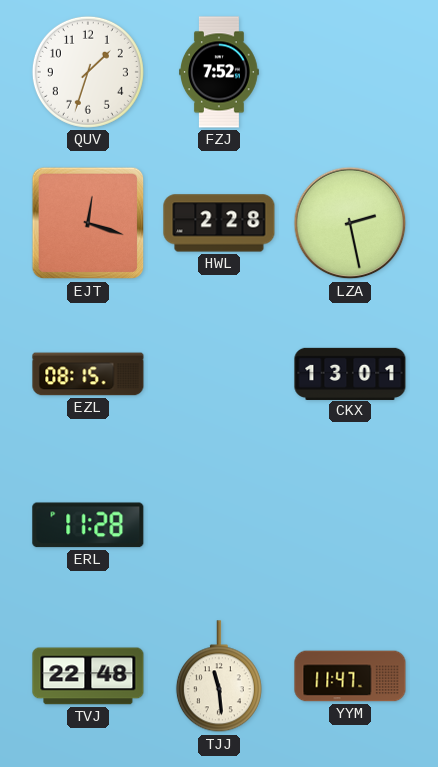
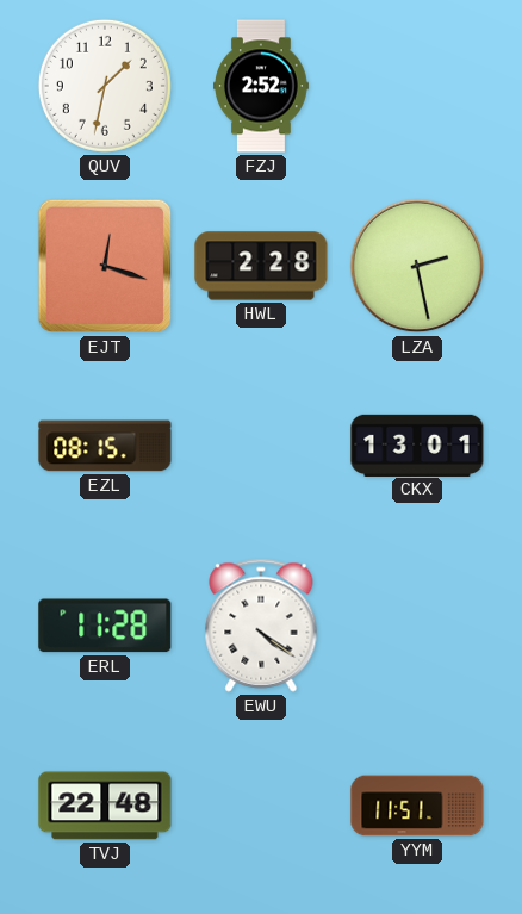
QUV: 1:33 -> 1:32 (105, 86)
FZJ: 7:52 -> 2:52 (262, 86)
EWU: none -> 4:21 (261, 626)
TJJ: 11:29 -> none (219, 677)
YYM: 11:47 -> 11:51 (417, 806)
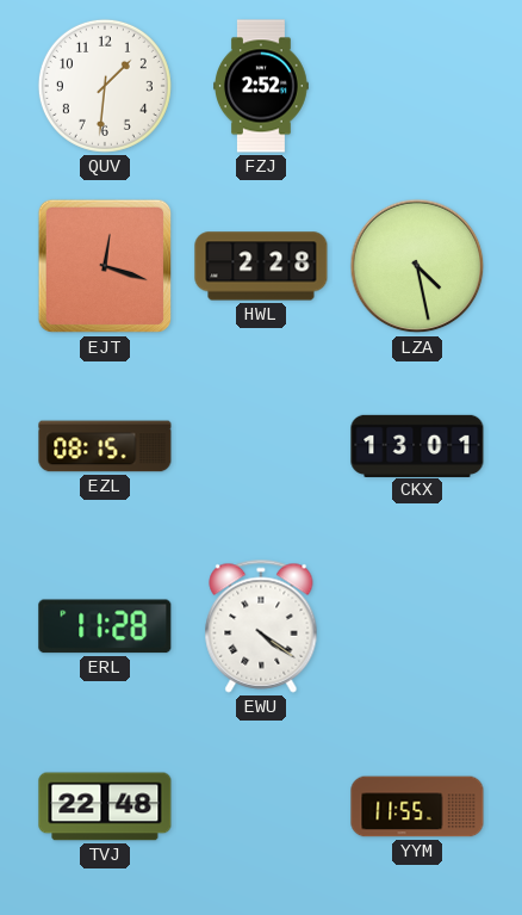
QUV: 1:32 -> 1:31 (105, 86)
LZA: 2:28 -> 4:28 (417, 266)
YYM: 11:51 -> 11:55 (417, 806)
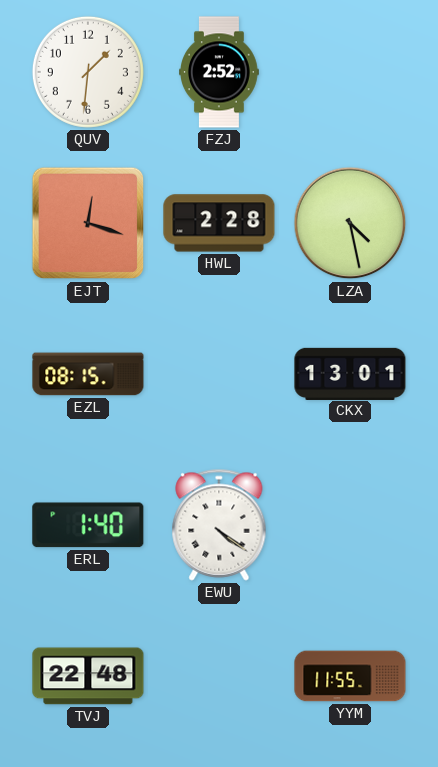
ERL: 11:28 -> 1:40 (88, 525)
